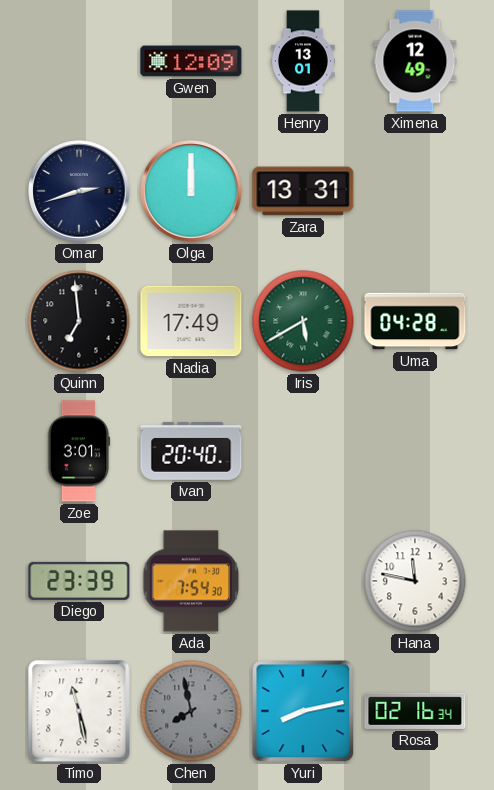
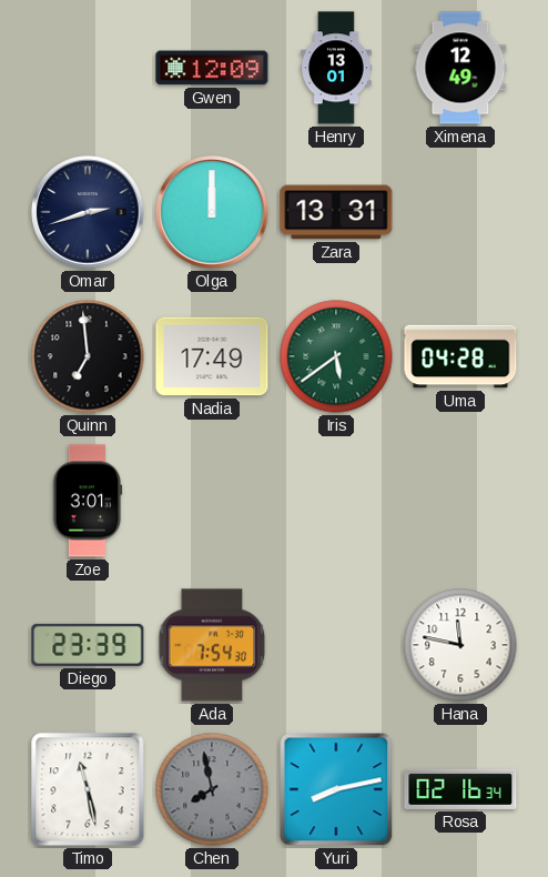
Iris: 5:40 -> 5:39 (336, 356)
Ivan: 20:40 -> none (191, 451)
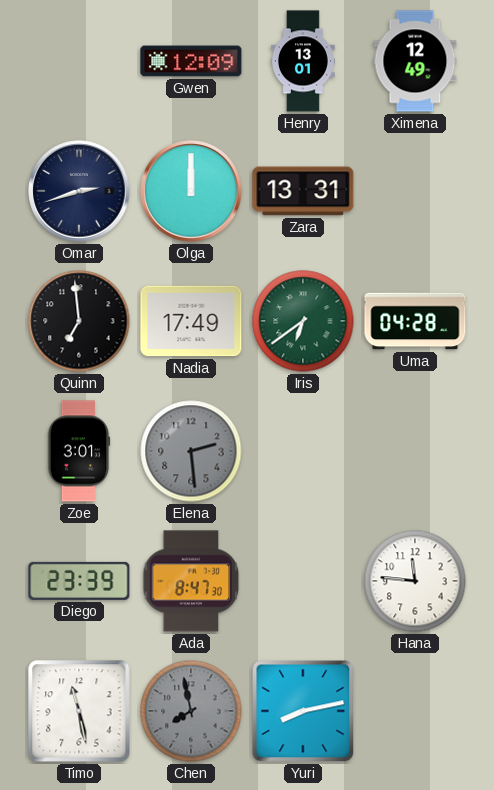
Iris: 5:39 -> 6:39 (303, 321)
Elena: none -> 2:29 (191, 451)
Ada: 7:54 -> 8:47 (191, 581)
Hana: 11:47 -> 11:46 (415, 581)
Rosa: 02:16 -> none (460, 789)
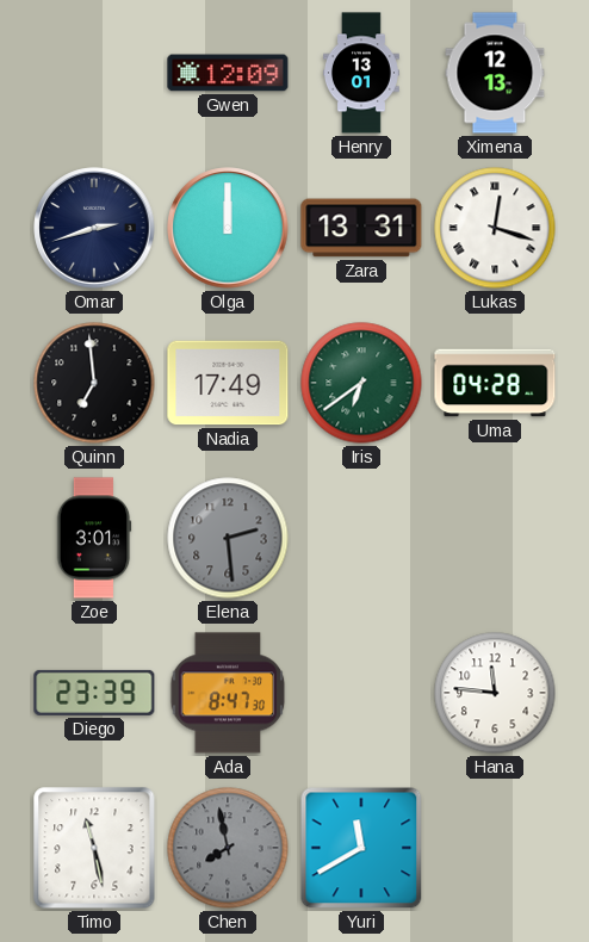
Ximena: 12:49 -> 12:13 (495, 73)
Lukas: none -> 12:18 (495, 228)
Yuri: 8:13 -> 11:40 (361, 848)
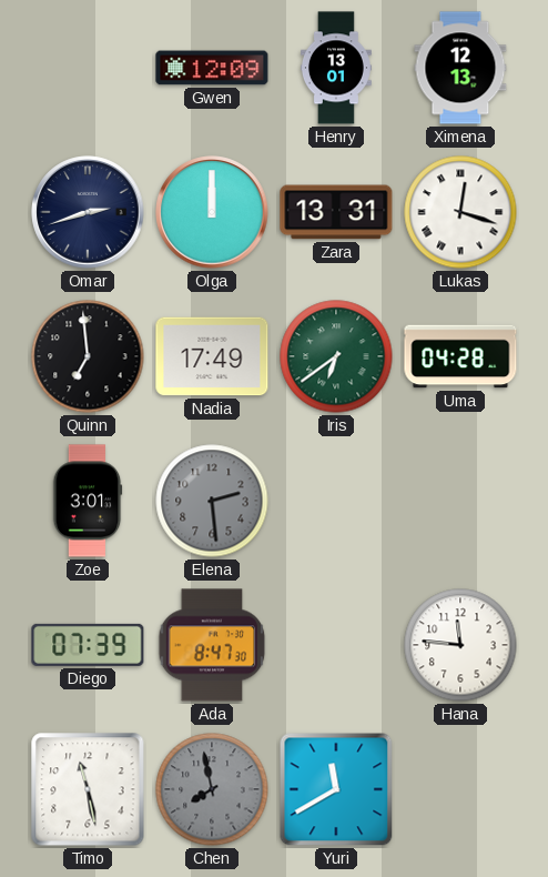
Diego: 23:39 -> 07:39 (88, 645)
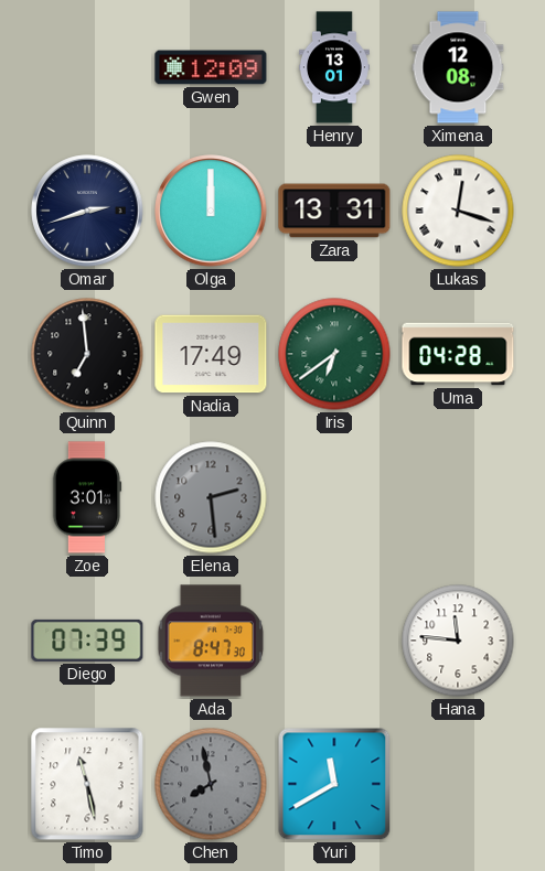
Ximena: 12:13 -> 12:08 (458, 67)
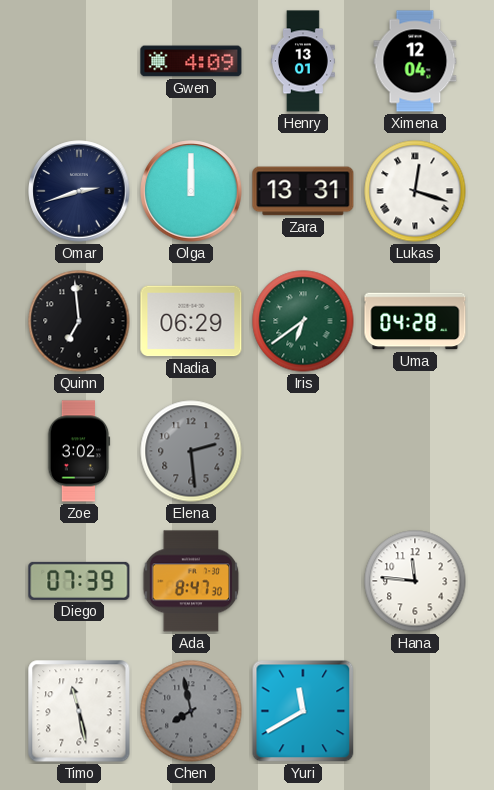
Gwen: 12:09 -> 4:09 (191, 61)
Ximena: 12:08 -> 12:04 (415, 61)
Nadia: 17:49 -> 06:29 (191, 321)
Zoe: 3:01 -> 3:02 (79, 451)
